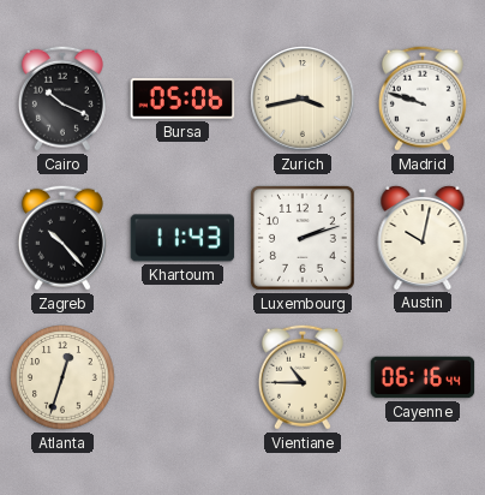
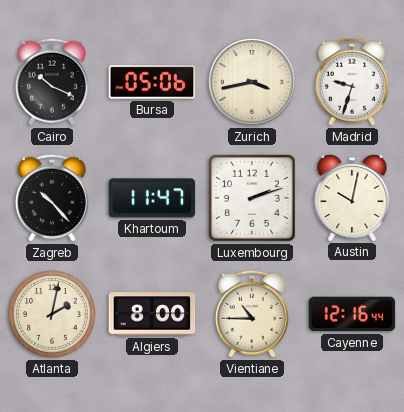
Madrid: 9:48 -> 9:33 (352, 82)
Khartoum: 11:43 -> 11:47 (152, 198)
Atlanta: 12:33 -> 2:02 (52, 314)
Algiers: none -> 8:00 (152, 314)
Cayenne: 06:16 -> 12:16 (352, 314)
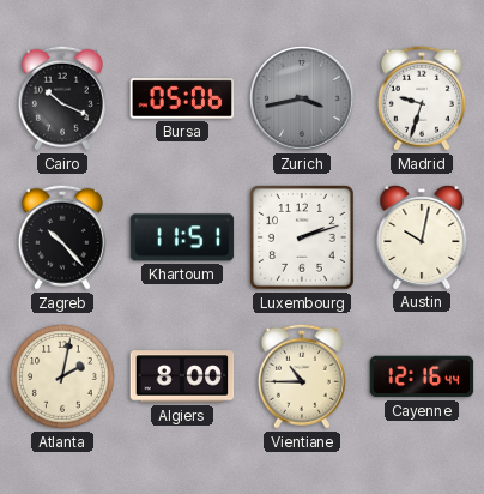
Zurich dial: cream -> grey (302, 98)
Khartoum: 11:47 -> 11:51 (182, 237)
